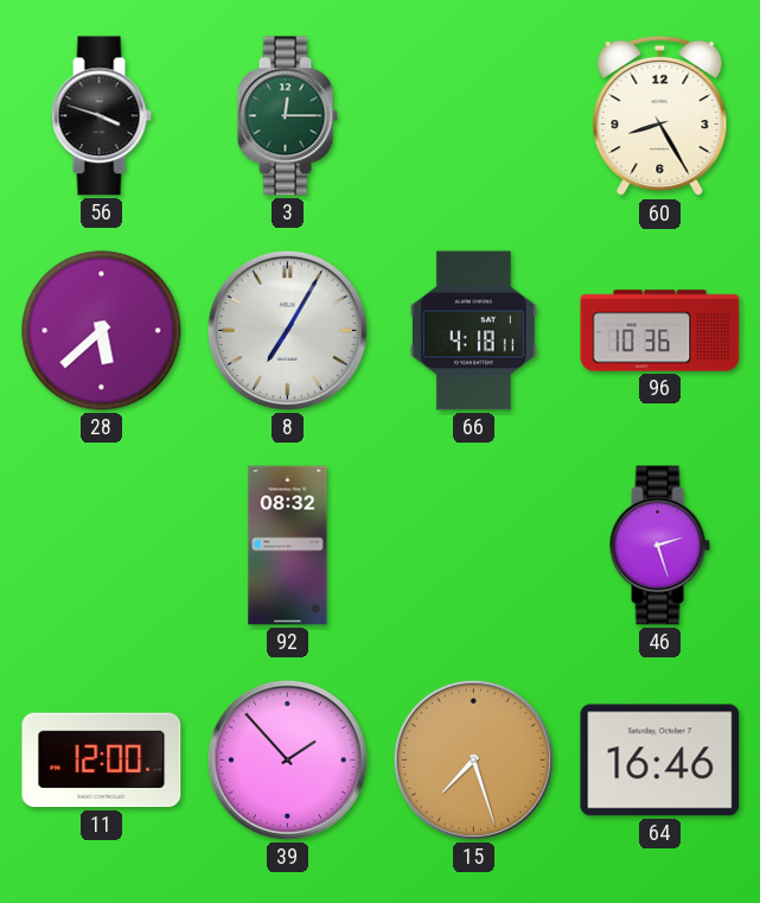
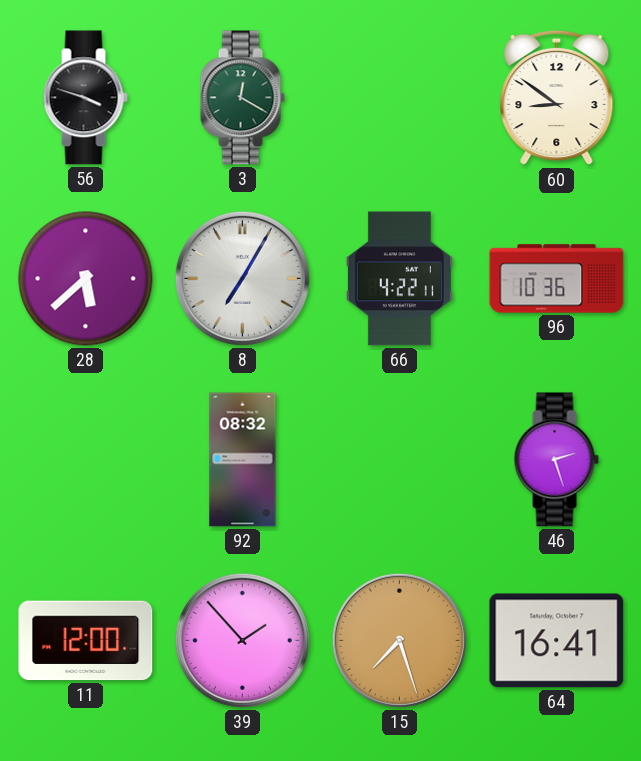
3: 12:15 -> 12:20 (242, 98)
60: 8:25 -> 8:51 (557, 98)
66: 4:18 -> 4:22 (399, 279)
64: 16:46 -> 16:41 (557, 641)
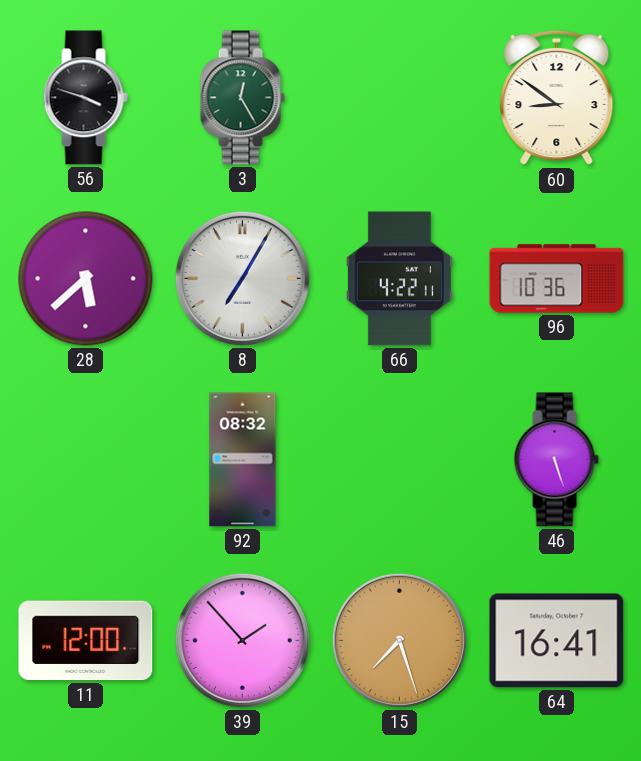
3: 12:20 -> 12:25 (242, 98)
46: 2:27 -> 5:27 (556, 460)
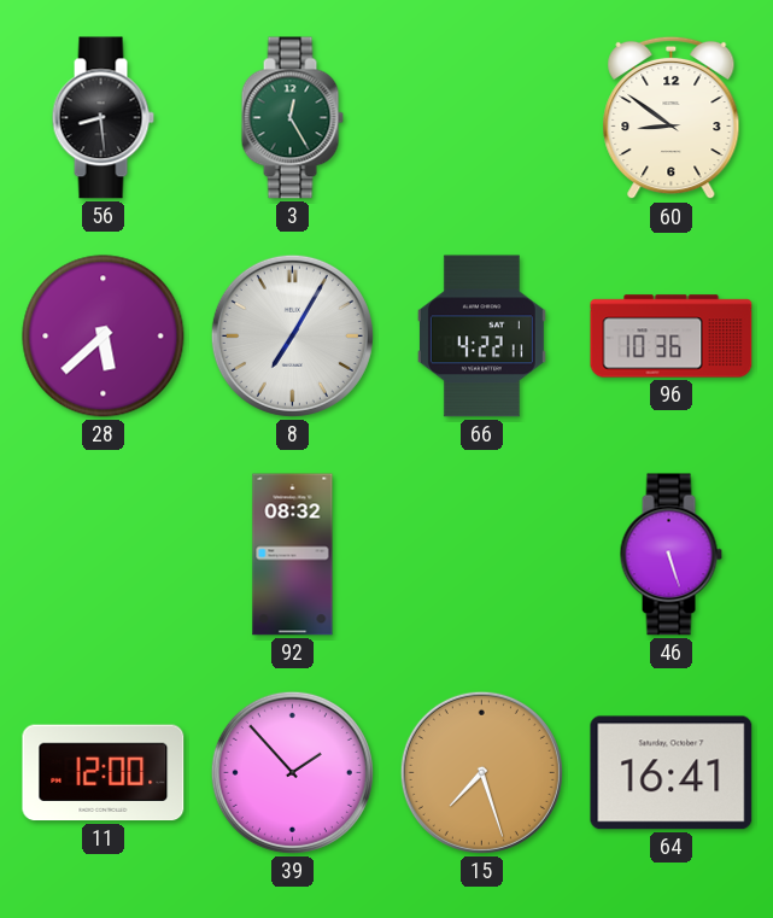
56: 3:48 -> 8:29 (103, 118)
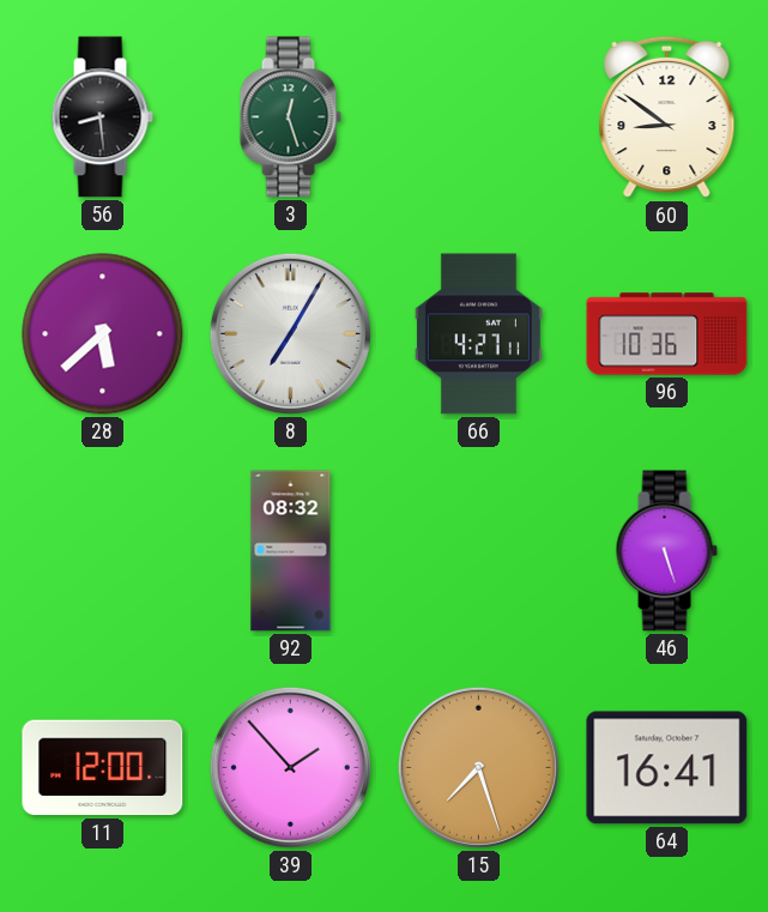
3: 12:25 -> 12:27 (290, 117)
66: 4:22 -> 4:27 (478, 334)
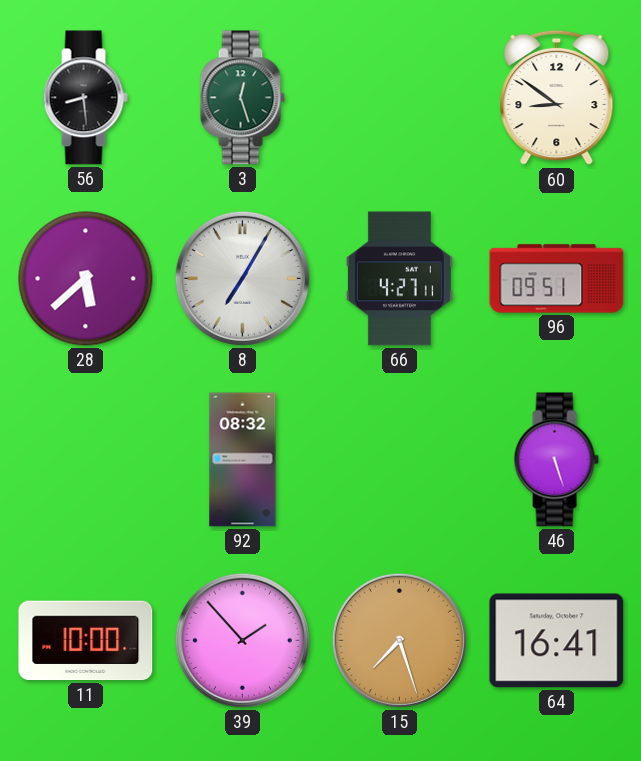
96: 10:36 -> 09:51 (557, 279)
11: 12:00 -> 10:00 (86, 641)
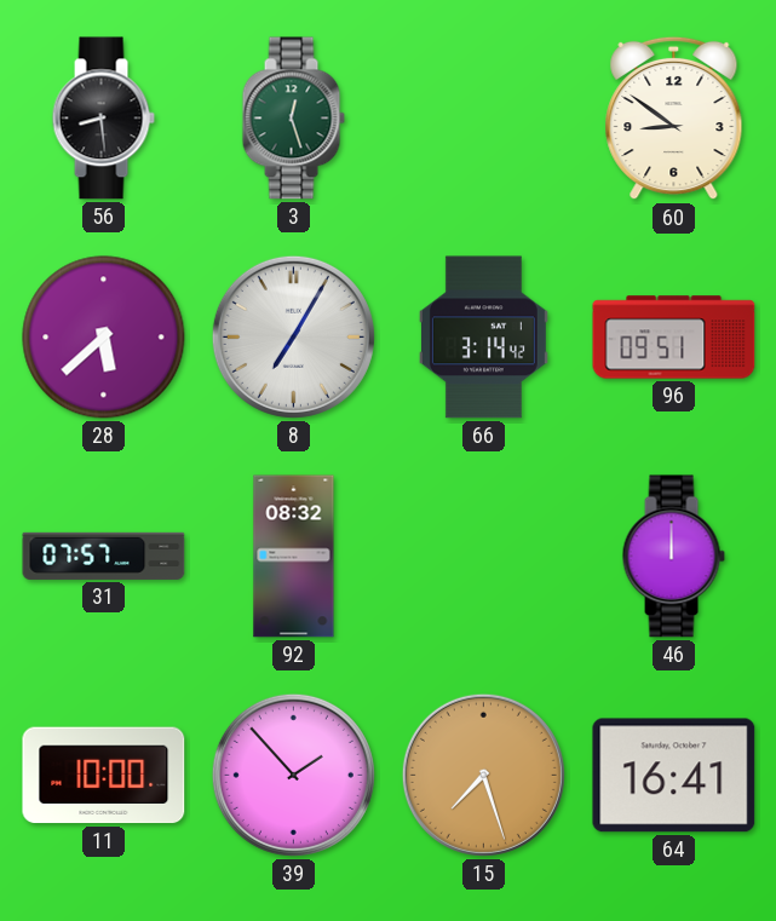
66: 4:27 -> 3:14 (483, 338)
31: none -> 07:57 (104, 556)
46: 5:27 -> 12:00 (673, 557)
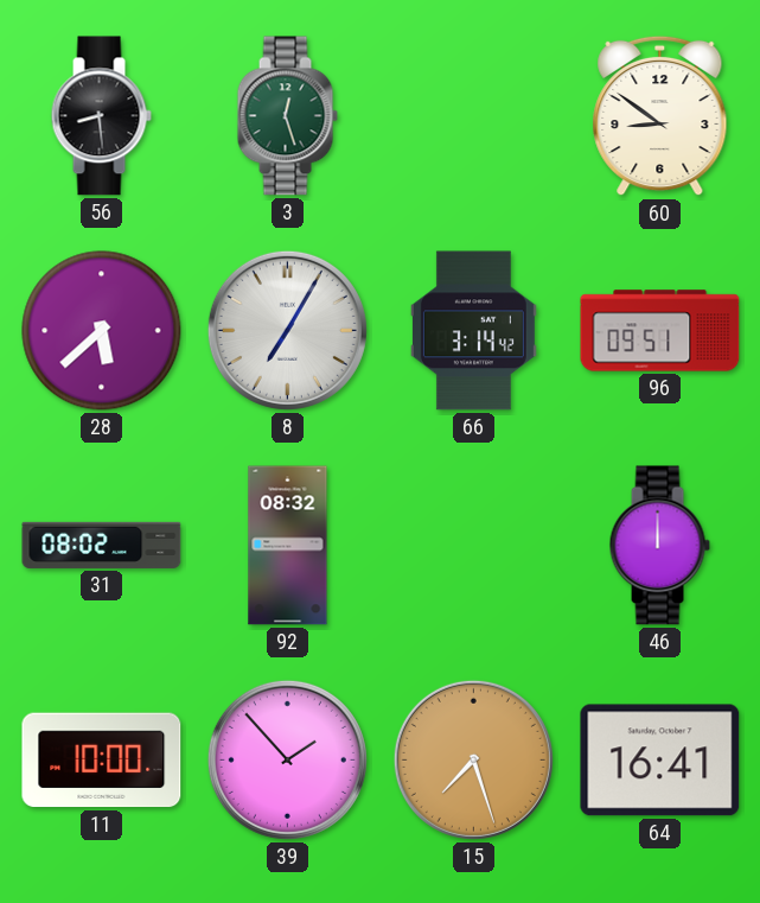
31: 07:57 -> 08:02 (102, 545)
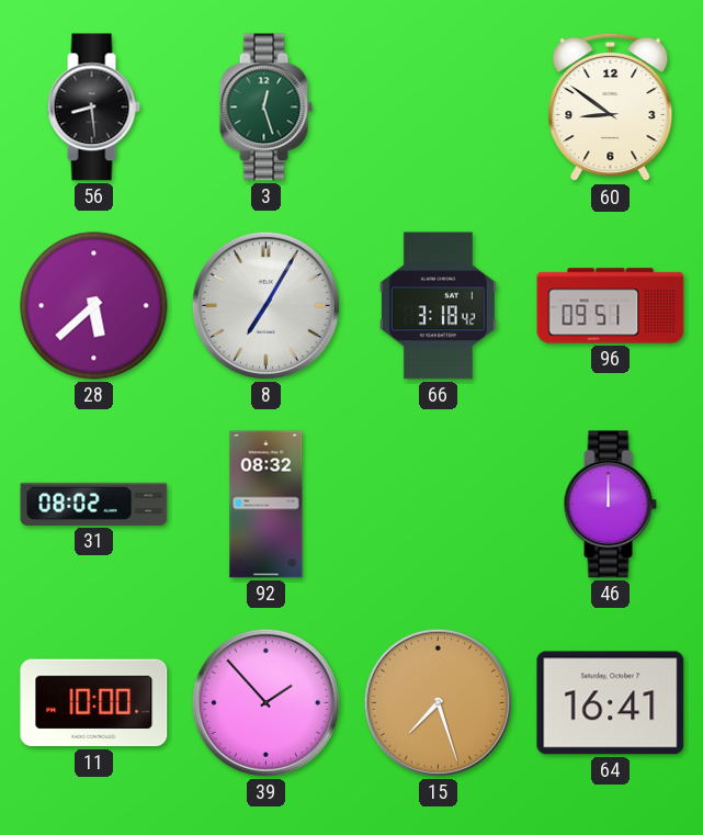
66: 3:14 -> 3:18 (438, 306)
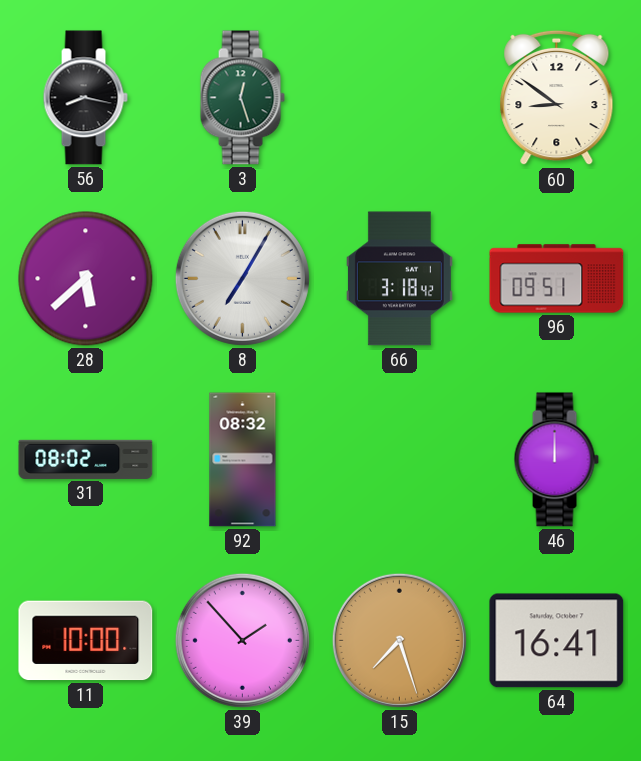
56: 8:29 -> 8:17 (85, 98)
